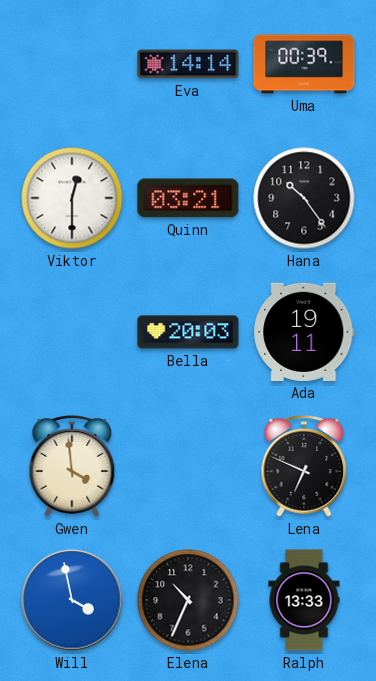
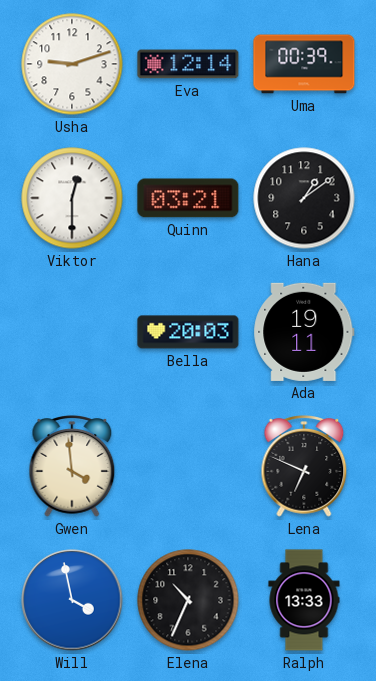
Usha: none -> 9:12 (72, 64)
Eva: 14:14 -> 12:14 (188, 64)
Hana: 10:24 -> 1:09 (304, 198)
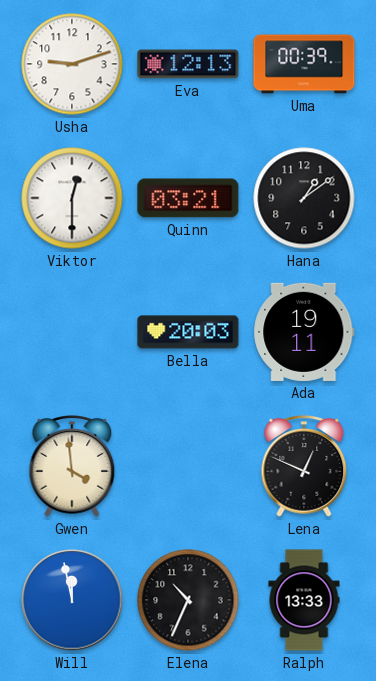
Eva: 12:14 -> 12:13 (188, 64)
Lena: 6:49 -> 12:49 (304, 467)
Will: 3:58 -> 11:58 (72, 600)
